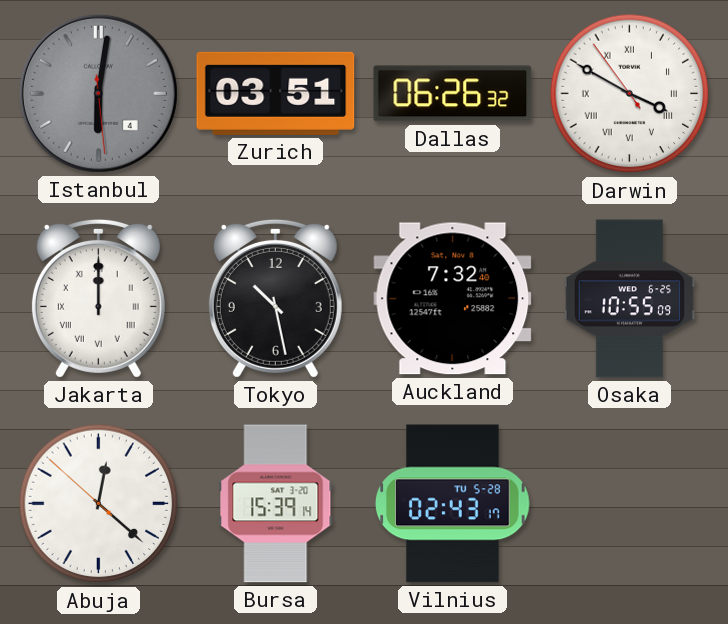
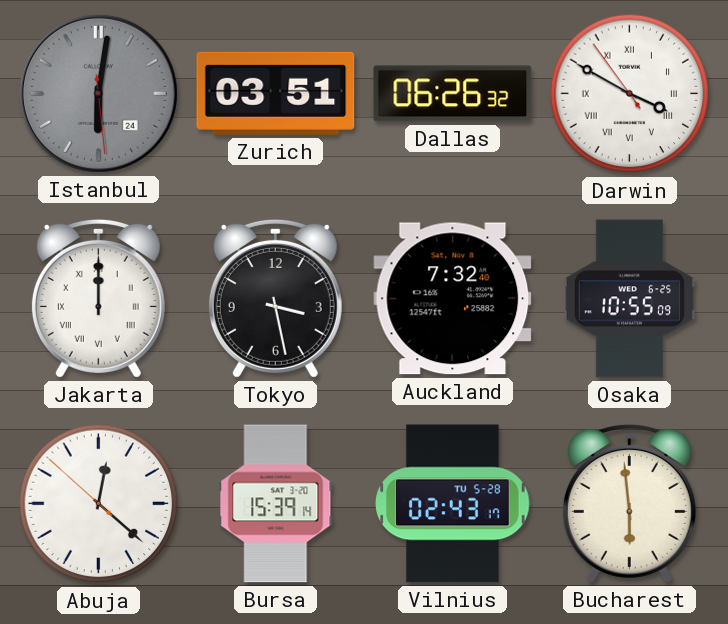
Istanbul date: 4 -> 24 (98, 93)
Tokyo: 10:28 -> 3:28 (275, 298)
Bucharest: none -> 5:59 (629, 503)
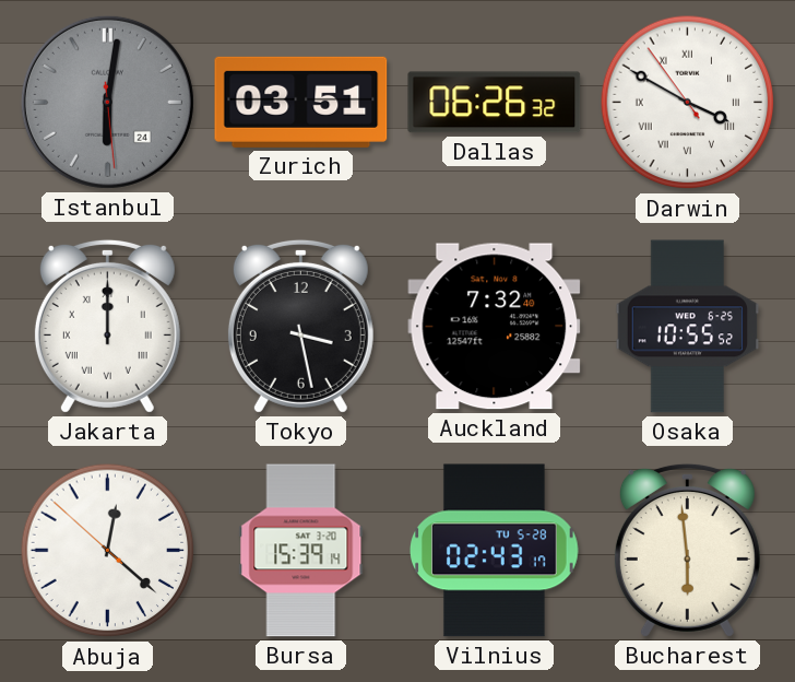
Osaka: 10:55:09 -> 10:55:52 (688, 327)
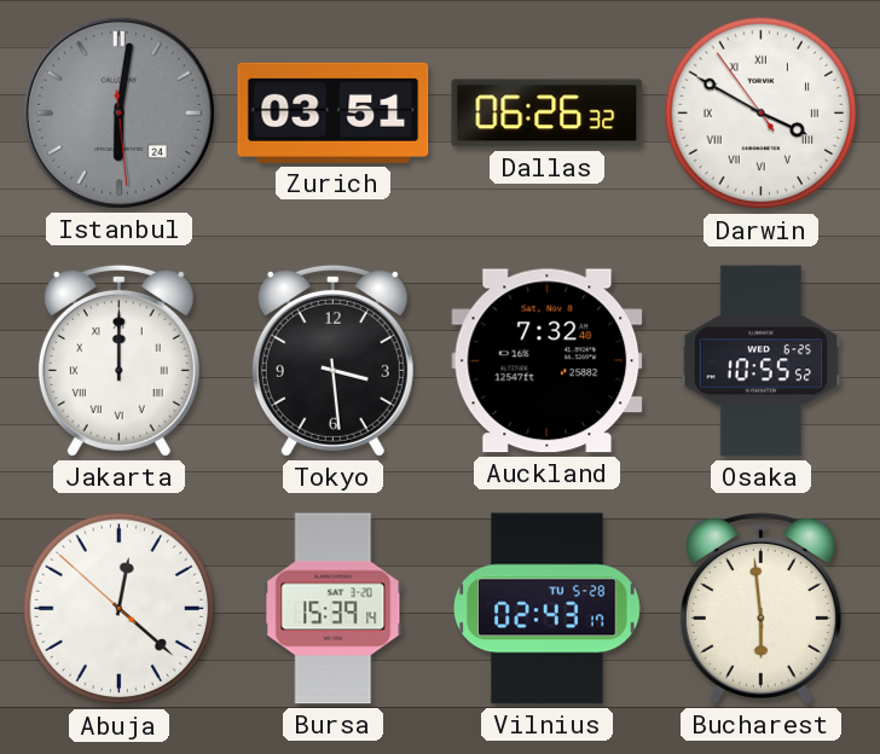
Tokyo: 3:28 -> 3:29 (332, 360)
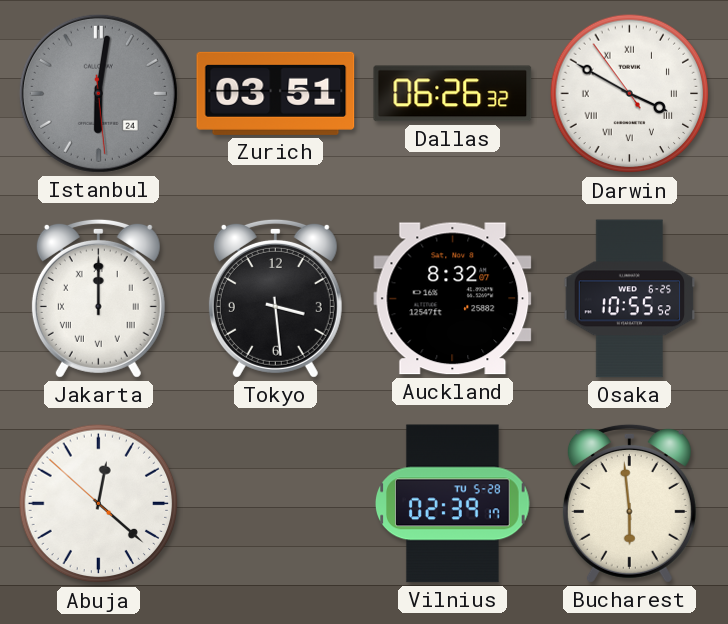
Auckland: 7:32 -> 8:32 (453, 299)
Bursa: 15:39 -> none (334, 609)
Vilnius: 02:43 -> 02:39 (453, 504)
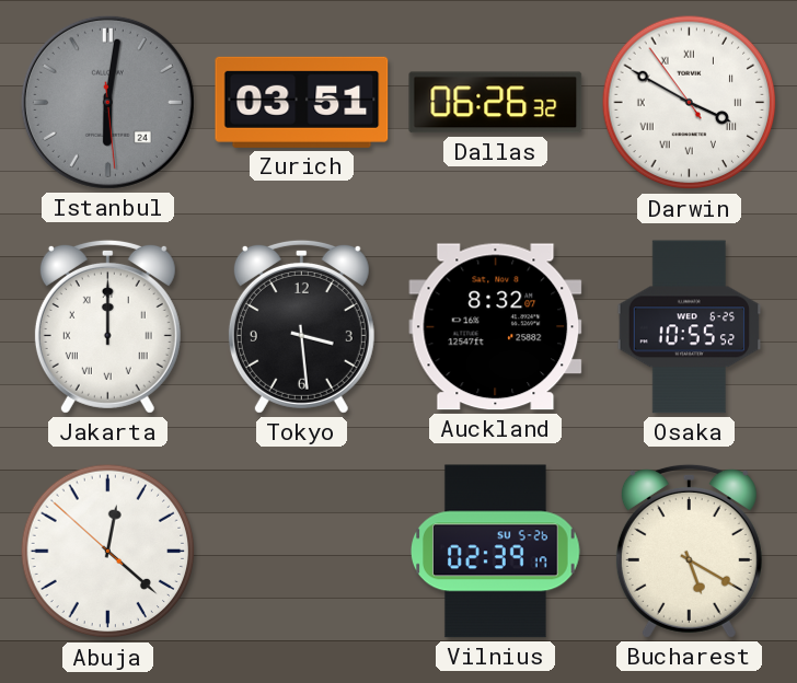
Vilnius date: TU 5-28 -> SU 5-26 (496, 552)
Bucharest: 5:59 -> 5:20 (689, 551)
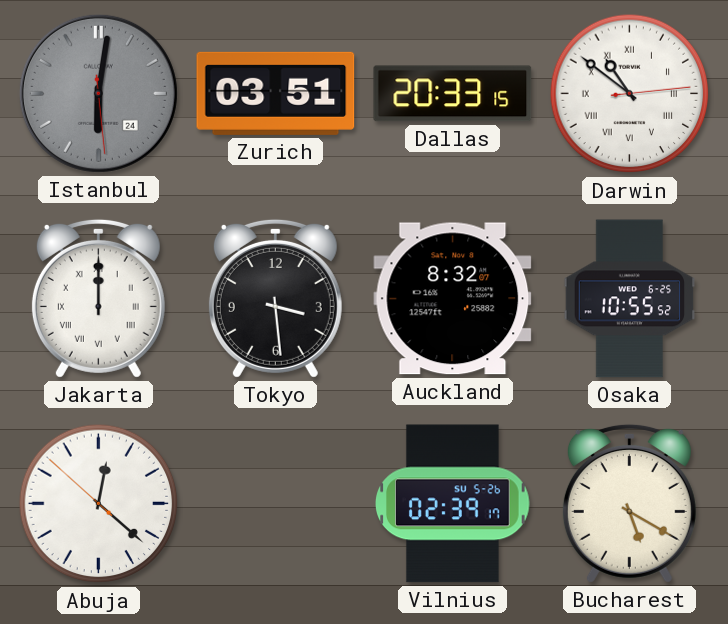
Dallas: 06:26 -> 20:33 (453, 94)
Darwin: 3:49 -> 10:51 (630, 94)
